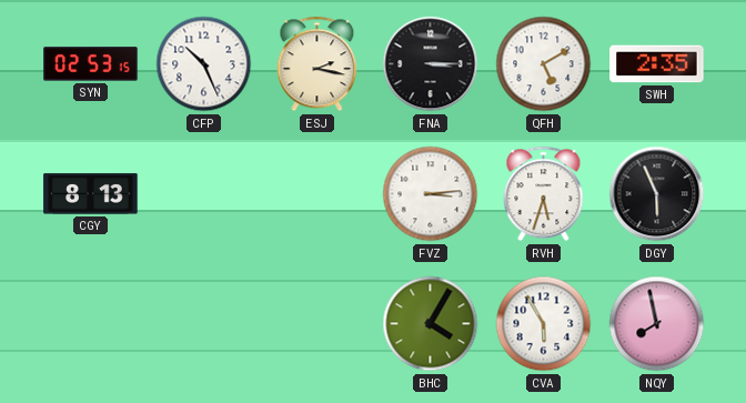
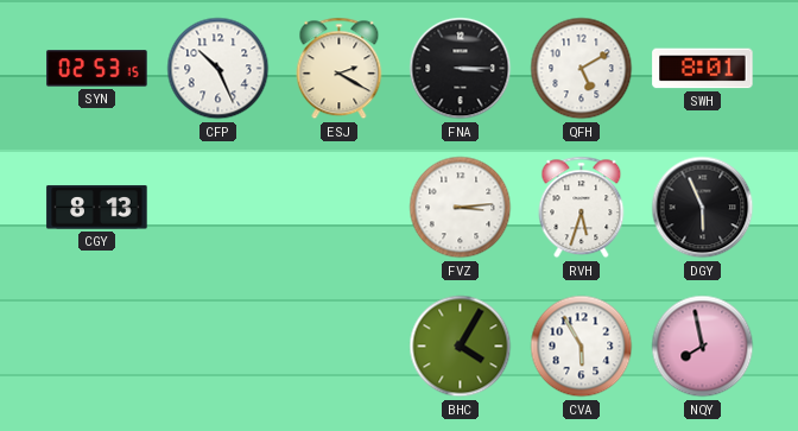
ESJ: 2:17 -> 2:20 (340, 69)
SWH: 2:35 -> 8:01 (703, 69)
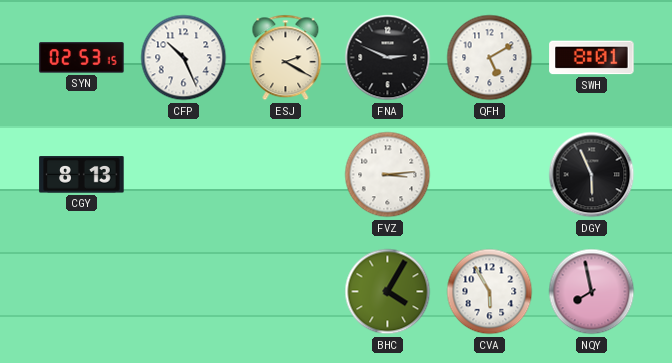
FNA: 3:15 -> 2:49 (388, 58)
RVH: 5:33 -> none (582, 208)
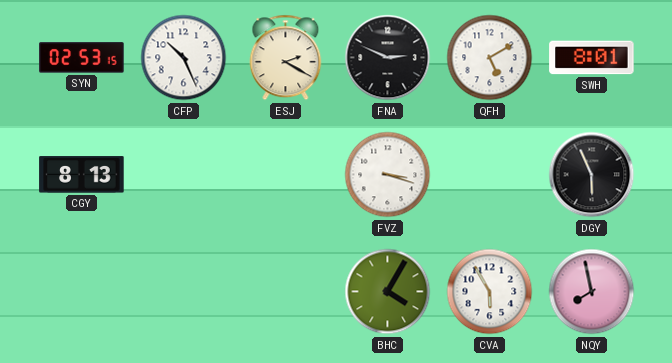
FVZ: 3:14 -> 3:18 (388, 175)
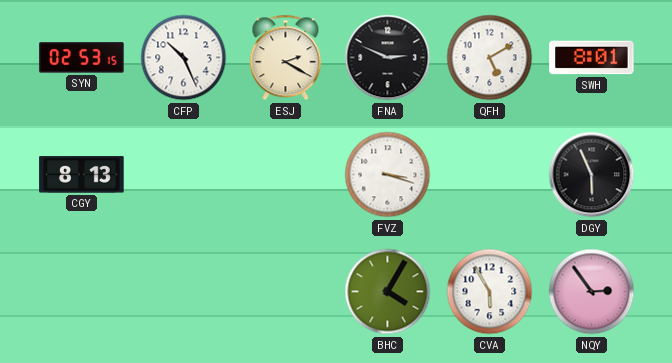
NQY: 7:58 -> 2:54 (592, 292)
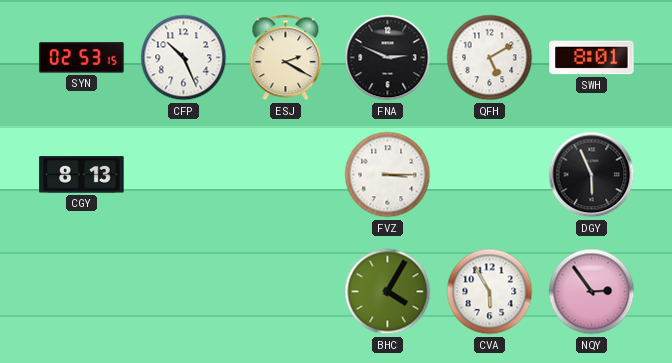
FVZ: 3:18 -> 3:15 (388, 175)
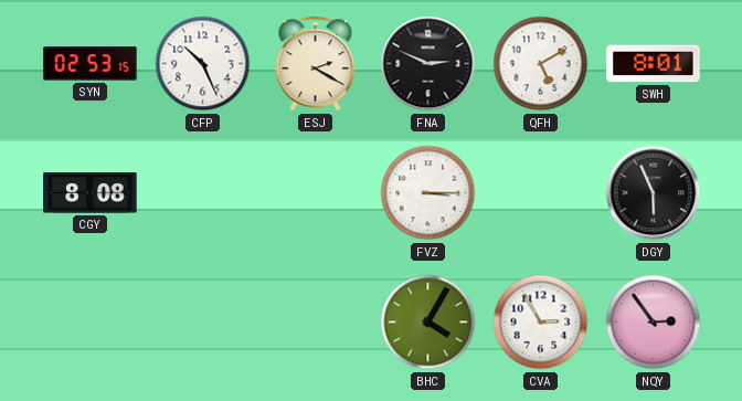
CGY: 8:13 -> 8:08 (91, 193)
CVA: 5:55 -> 2:55 (541, 323)
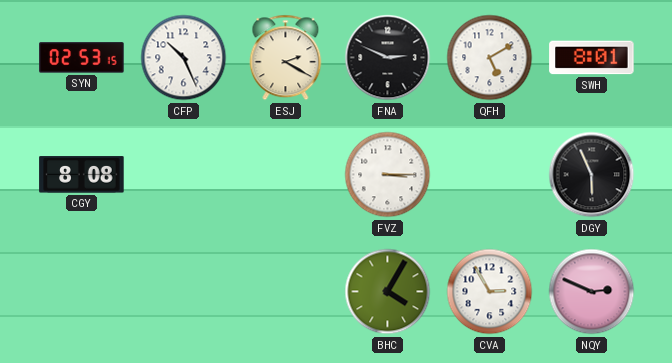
NQY: 2:54 -> 2:49 (592, 292)
